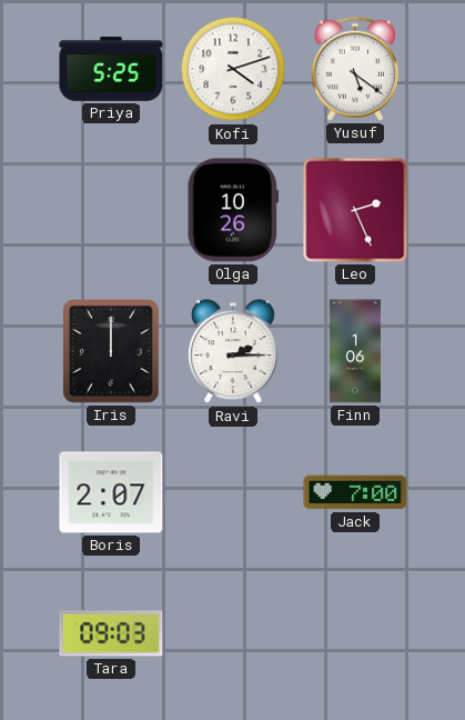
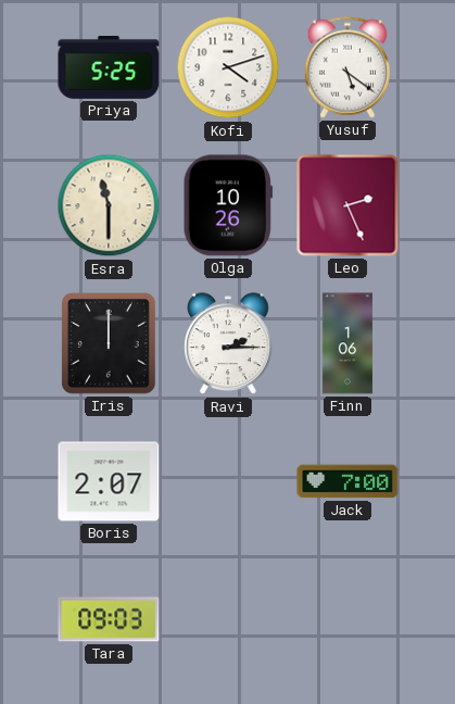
Esra: none -> 11:30 (109, 205)
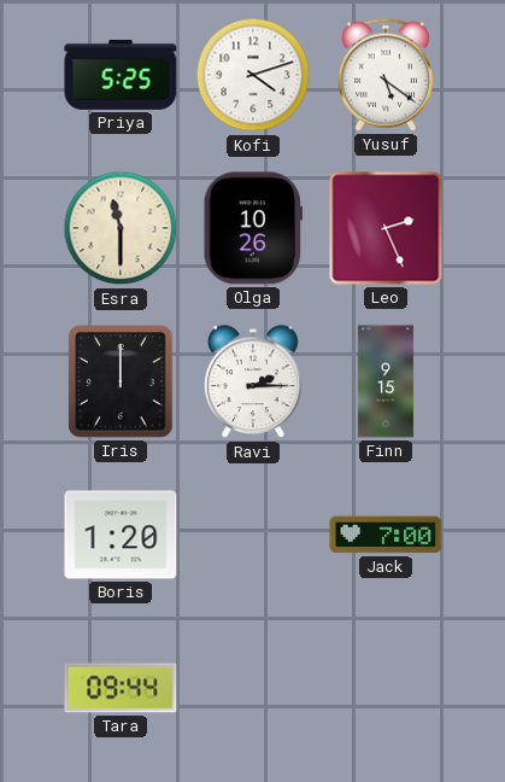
Finn: 1:06 -> 9:15 (386, 381)
Boris: 2:07 -> 1:20 (121, 535)
Tara: 09:03 -> 09:44 (121, 688)
